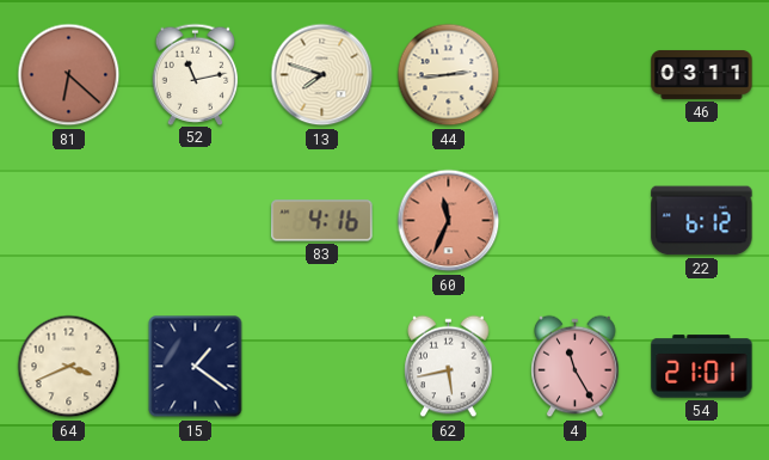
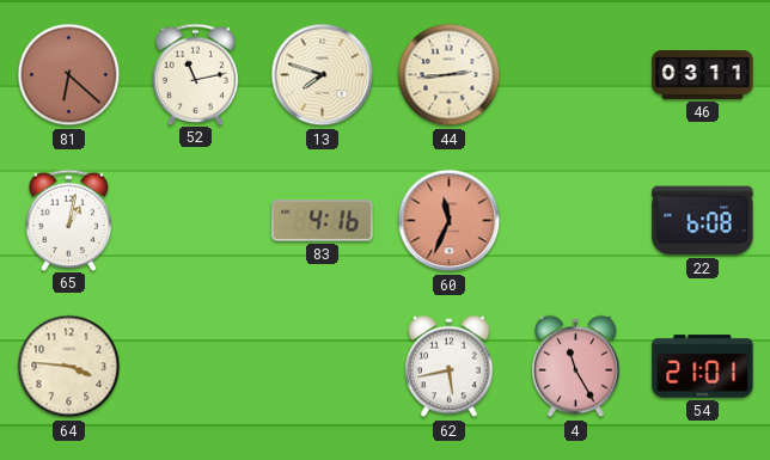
65: none -> 1:02 (69, 220)
22: 6:12 -> 6:08 (703, 221)
64: 3:41 -> 3:46 (69, 367)
15: 1:21 -> none (196, 367)
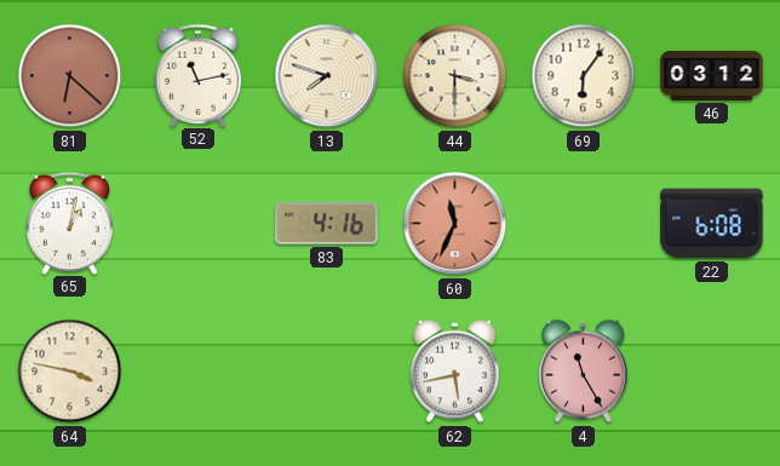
44: 2:44 -> 3:30 (455, 76)
69: none -> 6:06 (584, 76)
46: 03:11 -> 03:12 (712, 75)
64: 3:46 -> 3:47 (70, 372)
54: 21:01 -> none (703, 367)
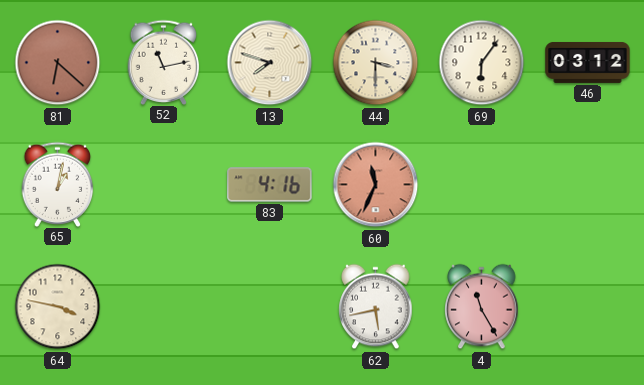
22: 6:08 -> none (712, 224)
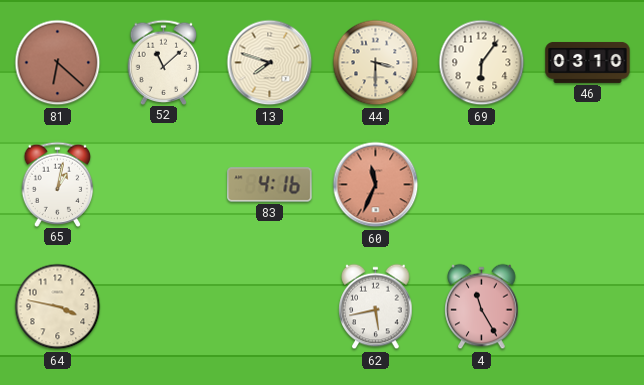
52: 11:13 -> 11:08 (164, 62)
46: 03:12 -> 03:10 (588, 62)
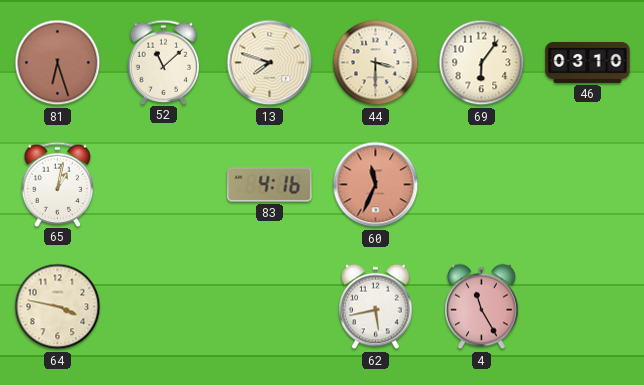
81: 6:22 -> 6:27 (58, 63)
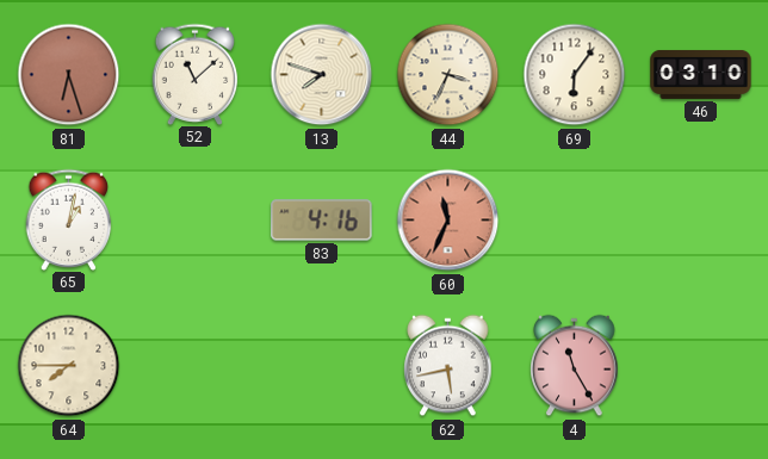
44: 3:30 -> 3:34 (448, 75)
64: 3:47 -> 7:45 (69, 366)
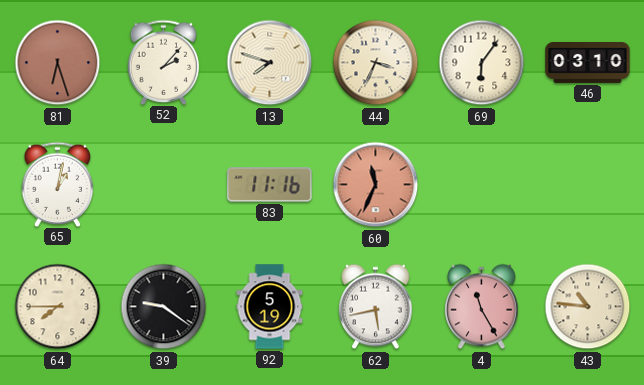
52: 11:08 -> 2:07 (164, 62)
83: 4:16 -> 11:16 (270, 185)
39: none -> 9:21 (164, 307)
92: none -> 5:19 (270, 307)
43: none -> 10:46 (588, 307)
